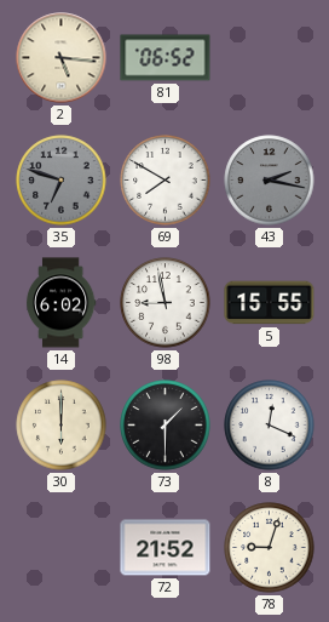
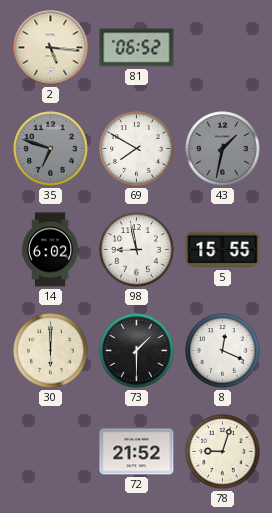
43: 2:17 -> 1:32 (223, 149)
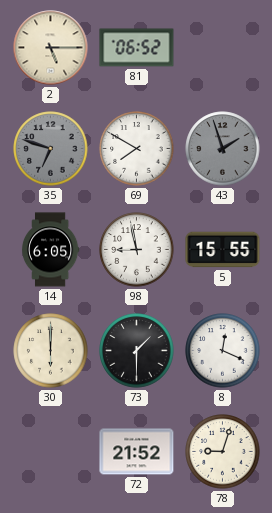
2: 5:16 -> 5:15 (51, 48)
43: 1:32 -> 1:57 (223, 149)
14: 6:02 -> 6:05 (50, 250)
